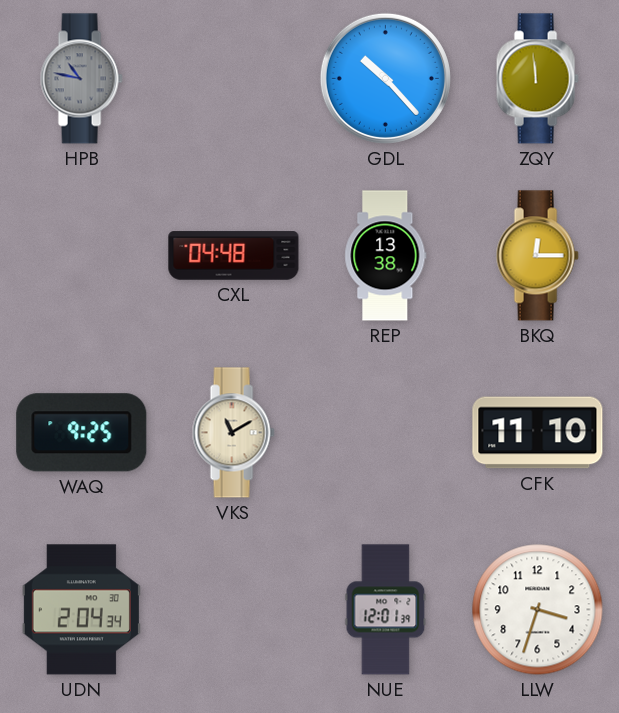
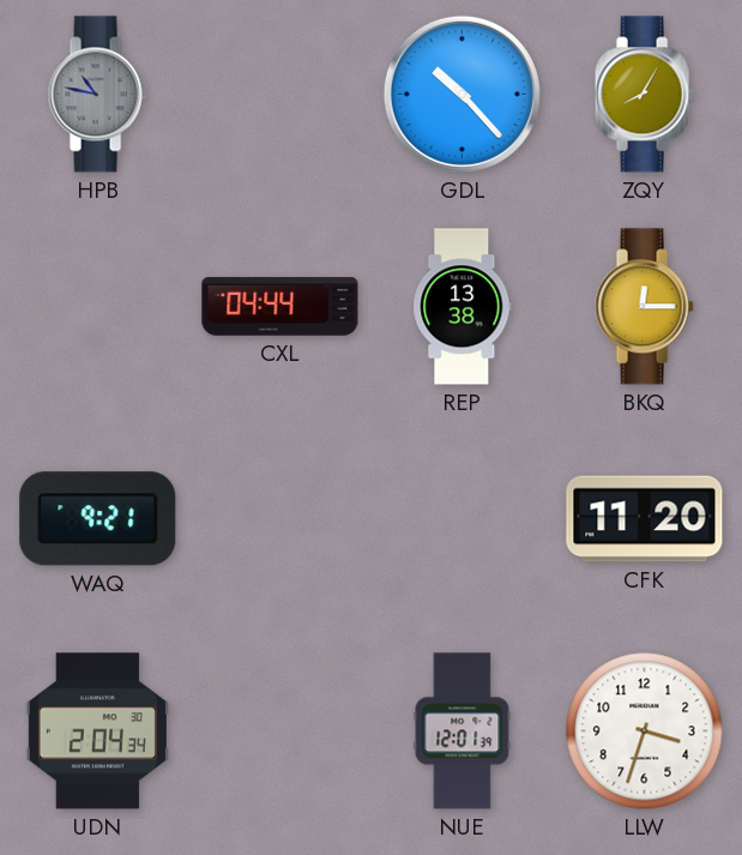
ZQY: 11:59 -> 8:05 (644, 95)
CXL: 04:48 -> 04:44 (280, 307)
WAQ: 9:25 -> 9:21 (98, 519)
VKS: 11:10 -> none (233, 433)
CFK: 11:10 -> 11:20 (645, 519)
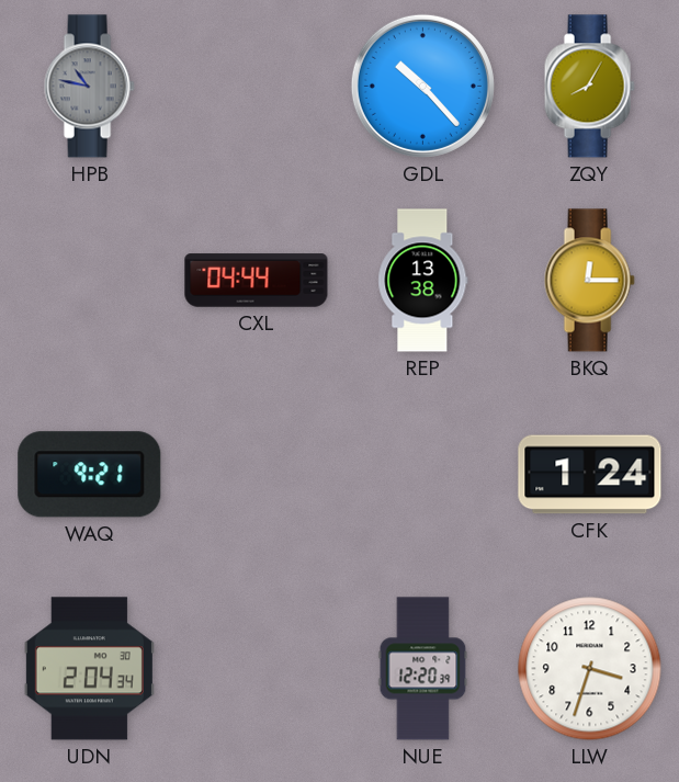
CFK: 11:20 -> 1:24 (590, 475)
NUE: 12:01 -> 12:20 (423, 669)
